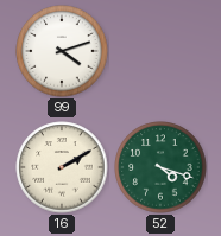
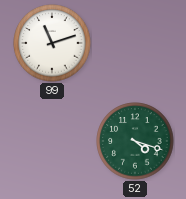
99: 4:12 -> 11:12 (52, 43)
16: 2:10 -> none (62, 167)
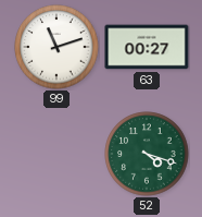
63: none -> 00:27 (147, 47)
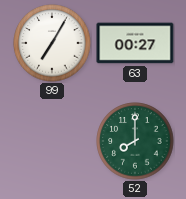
99: 11:12 -> 7:05 (52, 43)
52: 4:18 -> 8:00 (135, 141)
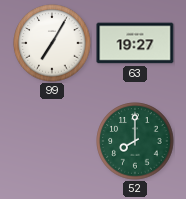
63: 00:27 -> 19:27 (135, 43)
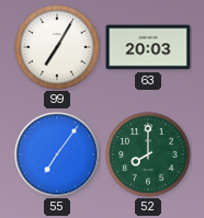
63: 19:27 -> 20:03 (148, 47)
55: none -> 7:06 (57, 154)
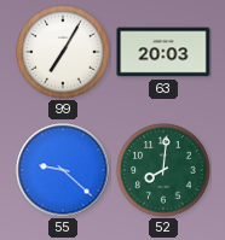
55: 7:06 -> 9:22 (63, 170)
52: 8:00 -> 8:01 (163, 170)
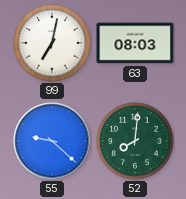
99: 7:05 -> 7:02 (52, 43)
63: 20:03 -> 08:03 (135, 43)
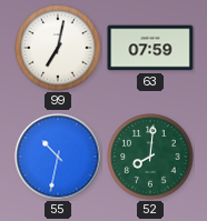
63: 08:03 -> 07:59 (150, 48)
55: 9:22 -> 10:32 (58, 157)
